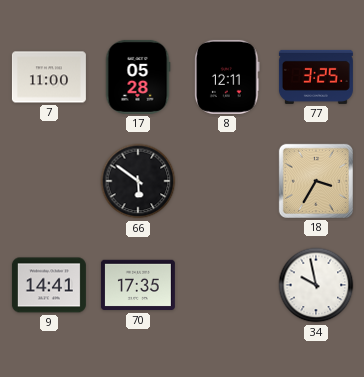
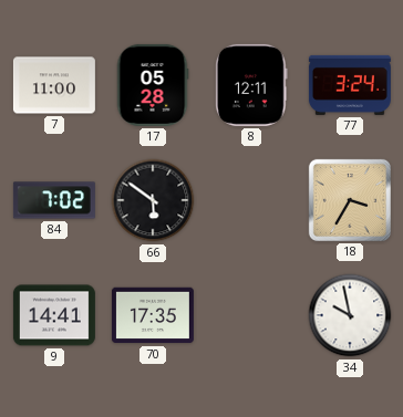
77: 3:25 -> 3:24 (350, 85)
84: none -> 7:02 (54, 200)
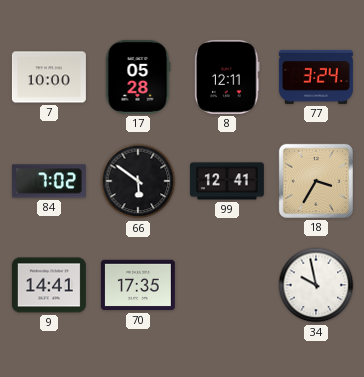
7: 11:00 -> 10:00 (49, 77)
99: none -> 12:41 (227, 181)
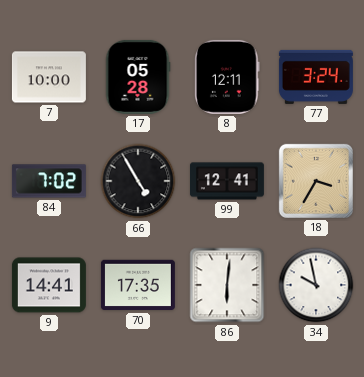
66: 5:51 -> 4:55 (138, 181)
86: none -> 6:01 (227, 285)
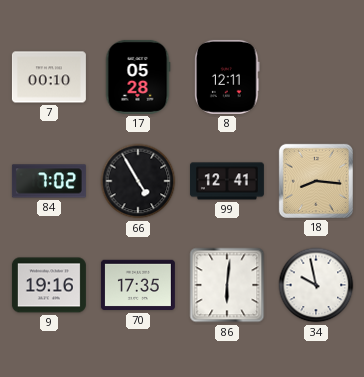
7: 10:00 -> 00:10 (49, 77)
77: 3:24 -> none (316, 77)
18: 3:35 -> 8:16 (316, 181)
9: 14:41 -> 19:16 (49, 285)
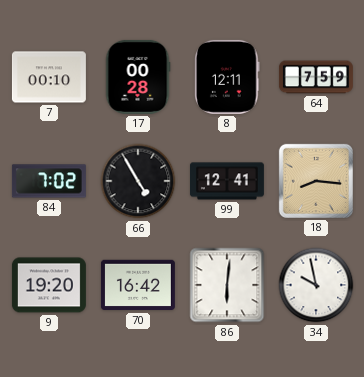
17: 05:28 -> 00:28 (138, 77)
64: none -> 7:59 (316, 77)
9: 19:16 -> 19:20 (49, 285)
70: 17:35 -> 16:42 (138, 285)
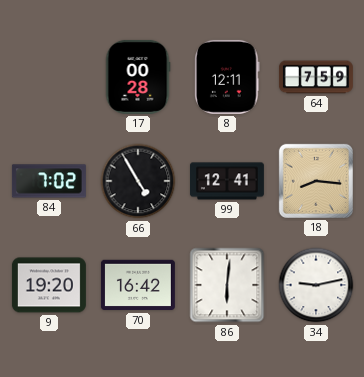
7: 00:10 -> none (49, 77)
34: 9:58 -> 9:13 (316, 285)
